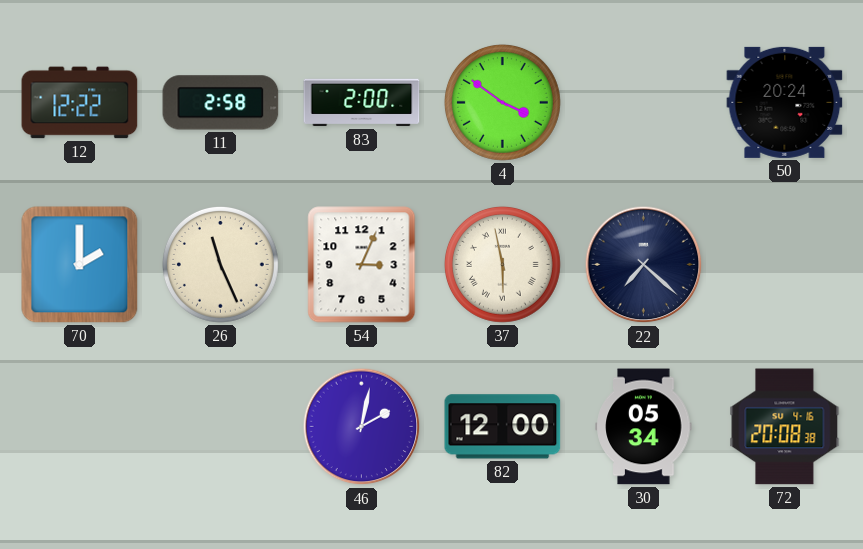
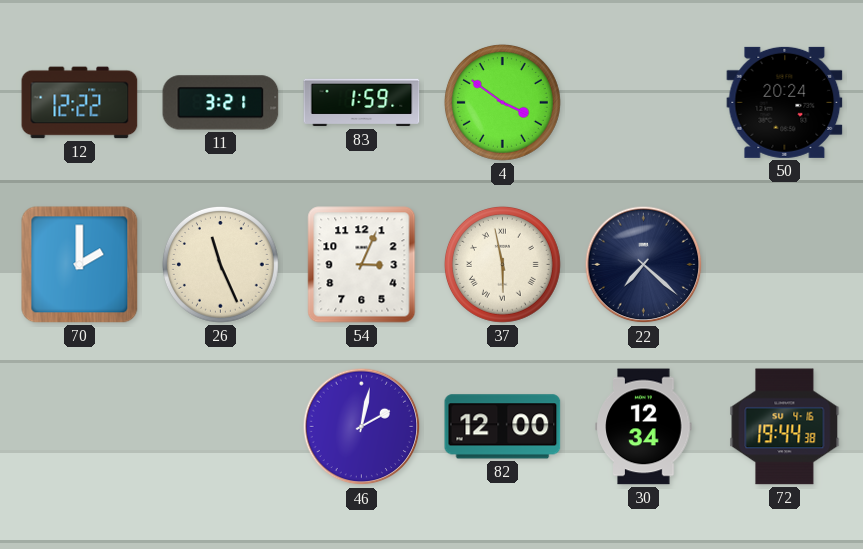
11: 2:58 -> 3:21 (221, 103)
83: 2:00 -> 1:59 (362, 103)
30: 05:34 -> 12:34 (644, 427)
72: 20:08 -> 19:44 (785, 427)
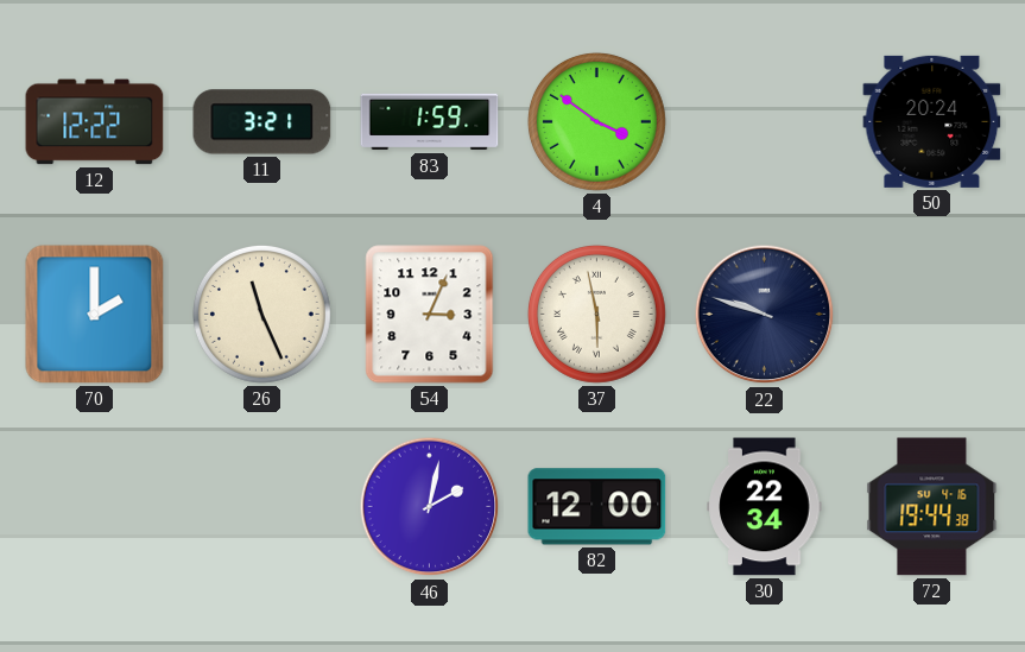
22: 7:22 -> 9:48 (765, 315)
30: 12:34 -> 22:34 (765, 507)
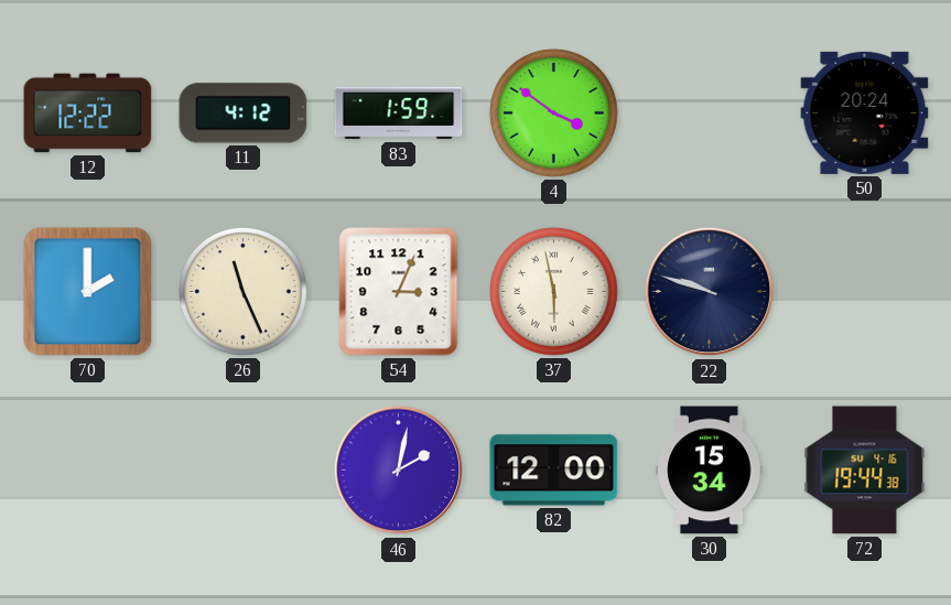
11: 3:21 -> 4:12 (244, 114)
30: 22:34 -> 15:34 (710, 471)
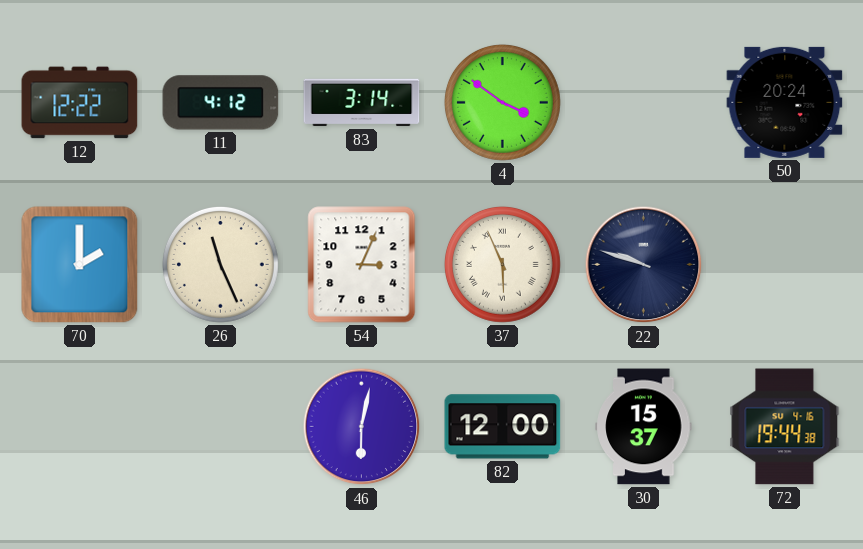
83: 1:59 -> 3:14 (362, 103)
37: 5:58 -> 5:56 (502, 264)
46: 2:02 -> 6:02 (362, 427)
30: 15:34 -> 15:37 (644, 427)
